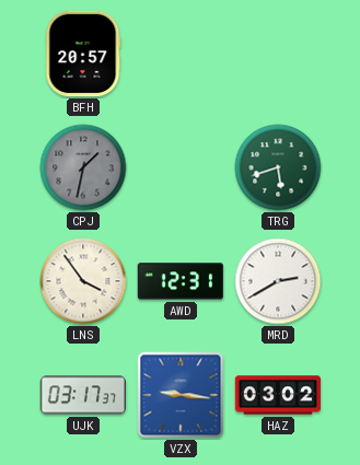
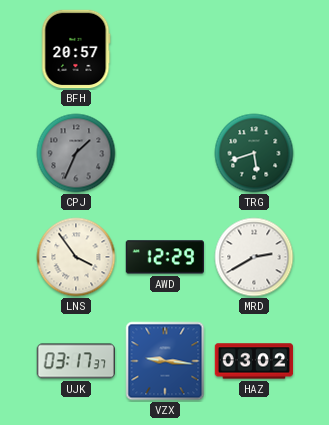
CPJ: 1:32 -> 1:34 (76, 153)
AWD: 12:31 -> 12:29 (164, 257)
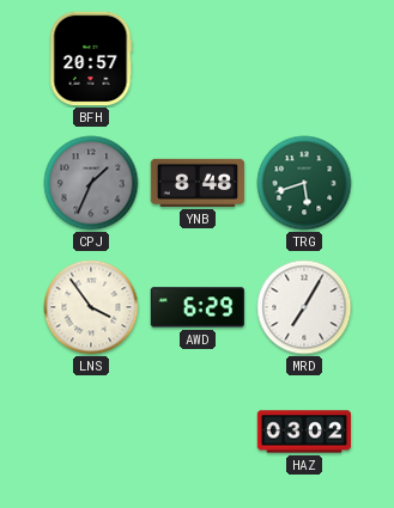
YNB: none -> 8:48 (198, 183)
AWD: 12:29 -> 6:29 (196, 307)
MRD: 2:40 -> 7:05 (304, 307)
UJK: 03:17 -> none (76, 361)
VZX: 9:16 -> none (165, 361)
